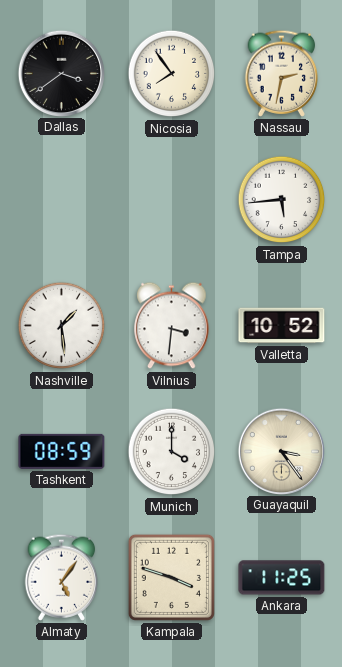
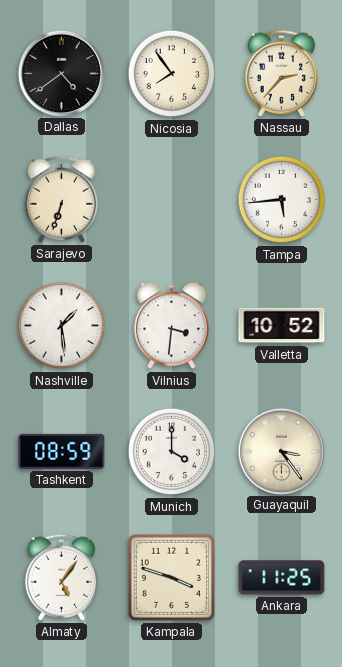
Dallas: 3:39 -> 4:39 (61, 73)
Nassau: 2:32 -> 2:37 (282, 73)
Sarajevo: none -> 6:33 (62, 199)
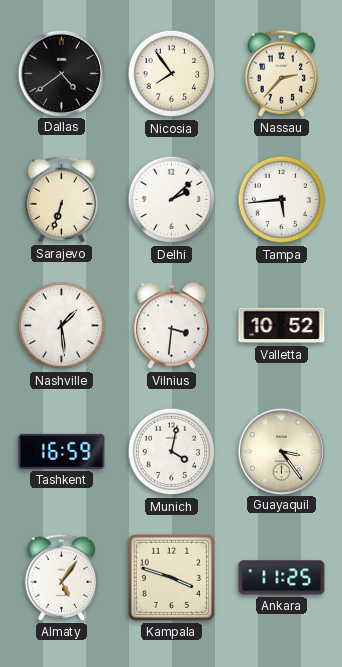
Delhi: none -> 2:08 (172, 200)
Tashkent: 08:59 -> 16:59 (62, 451)
Munich: 4:00 -> 4:02 (172, 452)
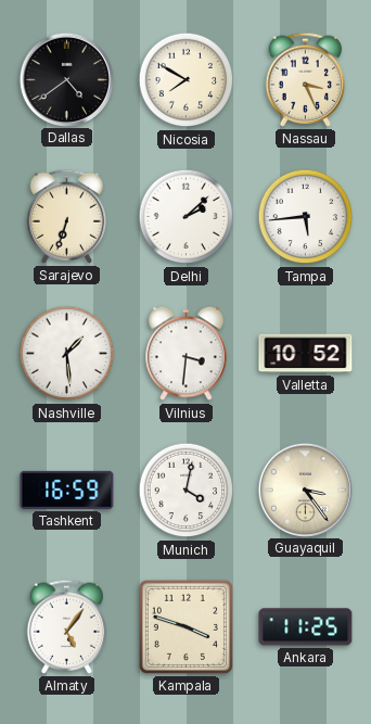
Nicosia: 7:54 -> 7:50 (187, 80)
Nassau: 2:37 -> 3:26 (306, 79)
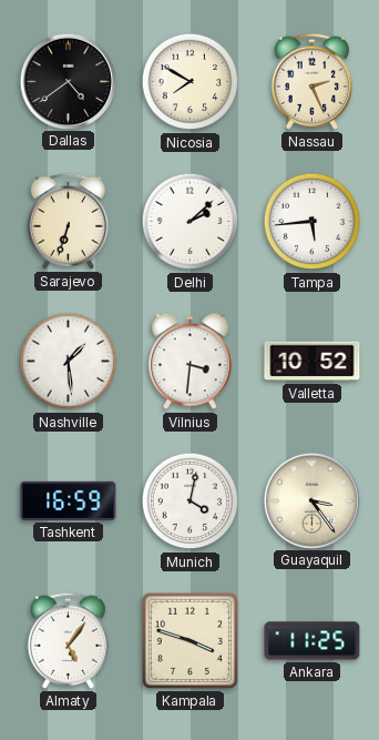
Nassau: 3:26 -> 2:26 (313, 81)
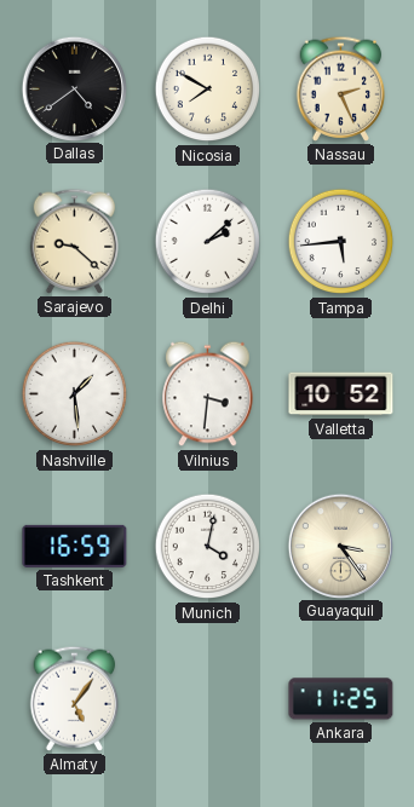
Sarajevo: 6:33 -> 9:22 (75, 241)
Kampala: 3:48 -> none (189, 640)
